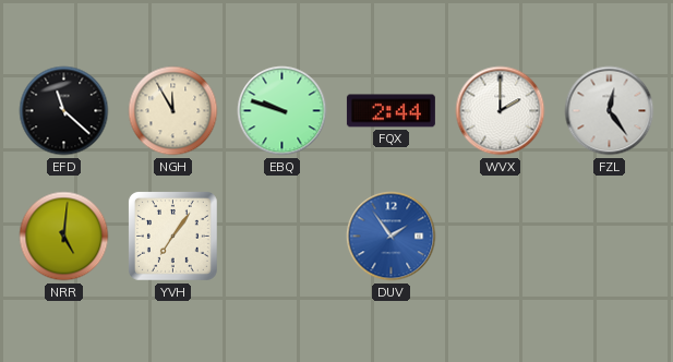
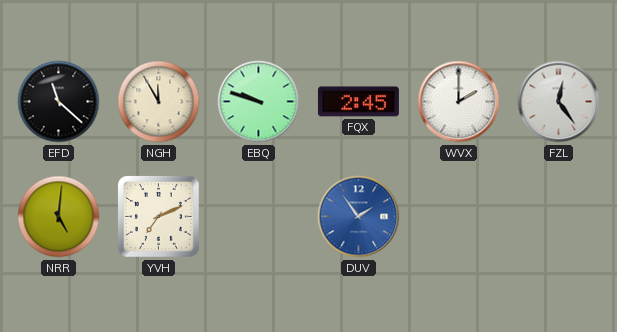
FQX: 2:44 -> 2:45 (358, 102)
YVH: 7:06 -> 7:11 (158, 216)
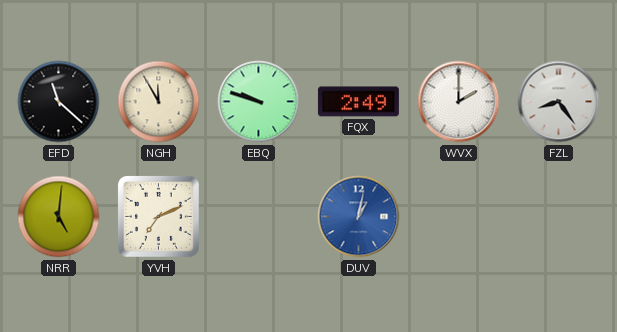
FQX: 2:45 -> 2:49 (358, 102)
FZL: 12:24 -> 8:24 (559, 102)
DUV: 1:54 -> 1:02 (359, 217)
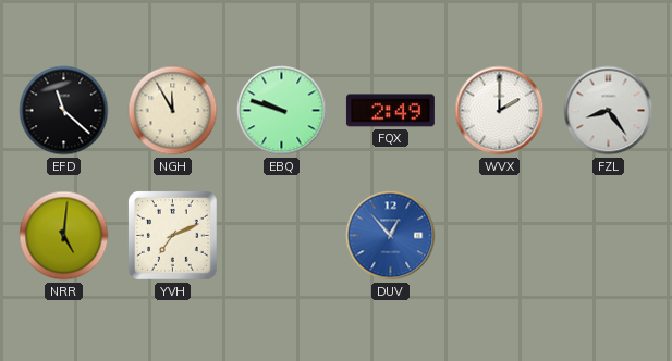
DUV: 1:02 -> 12:53 (391, 236)
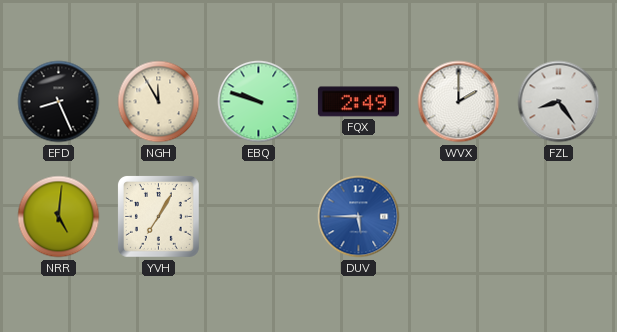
EFD: 11:22 -> 8:26 (59, 102)
YVH: 7:11 -> 7:05 (158, 216)
DUV: 12:53 -> 5:45 (359, 217)
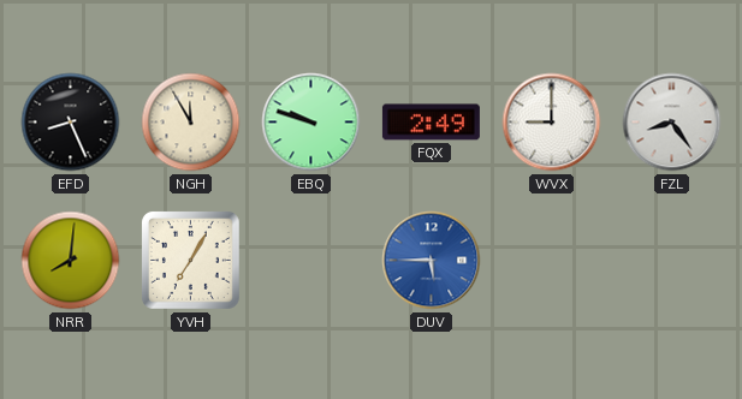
WVX: 2:00 -> 9:00 (552, 123)
NRR: 5:01 -> 8:01 (71, 261)
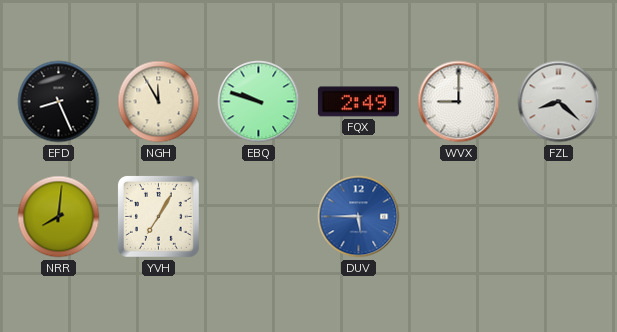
FZL: 8:24 -> 8:22 (559, 102)
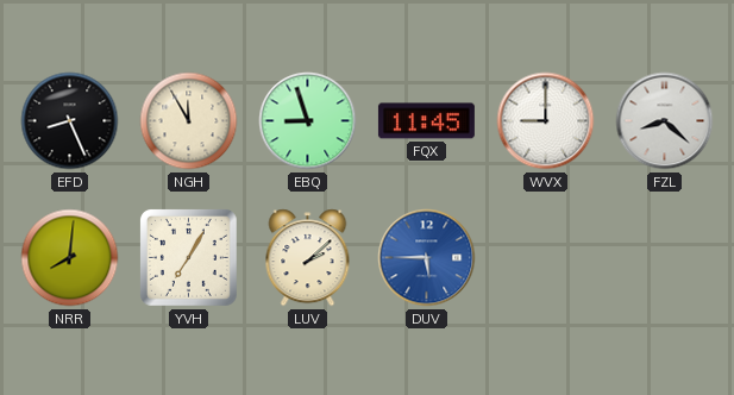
EBQ: 9:48 -> 8:57 (308, 121)
FQX: 2:49 -> 11:45 (426, 121)
LUV: none -> 2:08 (308, 258)
